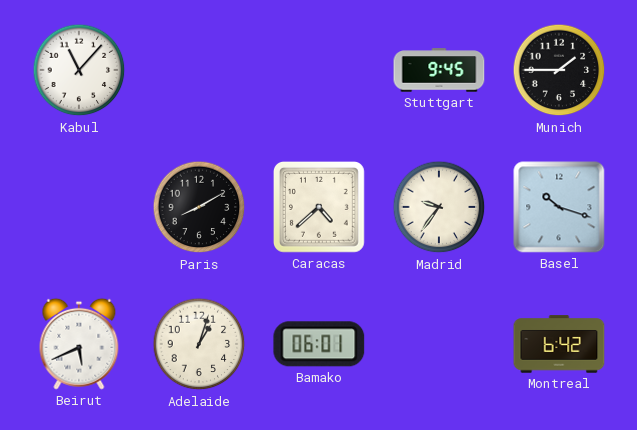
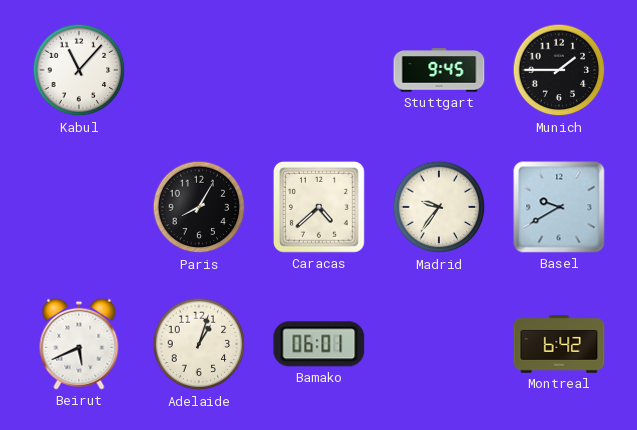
Paris: 8:10 -> 8:05 (199, 207)
Basel: 10:18 -> 9:40 (559, 207)
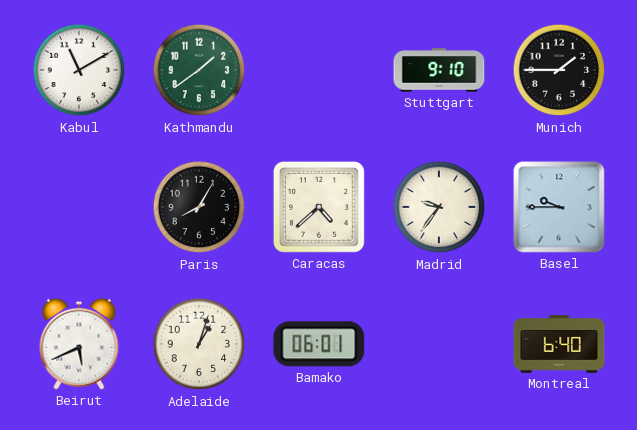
Kabul: 11:07 -> 11:10 (79, 70)
Kathmandu: none -> 1:39 (199, 70)
Stuttgart: 9:45 -> 9:10 (439, 70)
Basel: 9:40 -> 9:45 (559, 207)
Montreal: 6:42 -> 6:40 (559, 344)
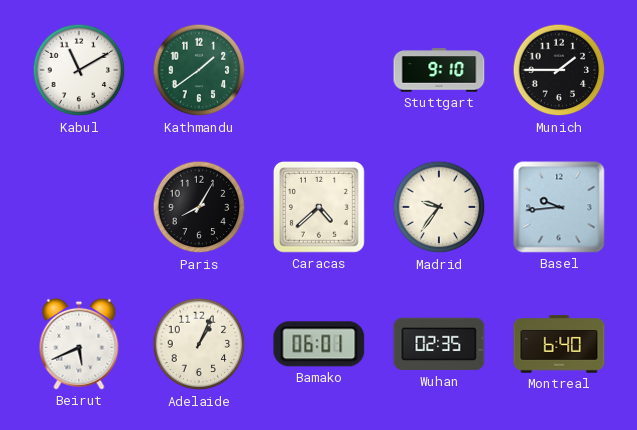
Basel: 9:45 -> 9:44 (559, 207)
Adelaide: 1:03 -> 1:04 (199, 344)
Wuhan: none -> 02:35 (439, 344)
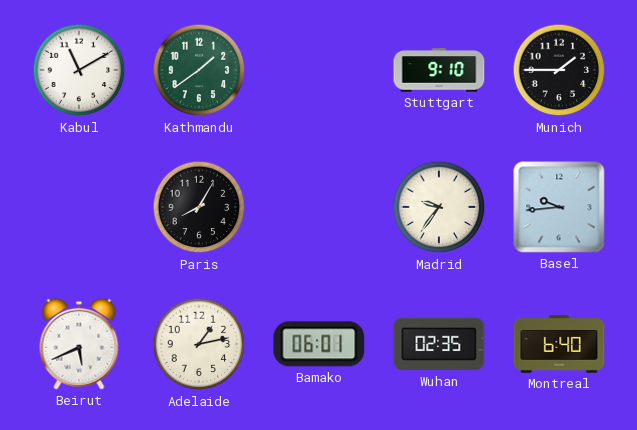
Caracas: 4:38 -> none (319, 207)
Adelaide: 1:04 -> 1:13 (199, 344)
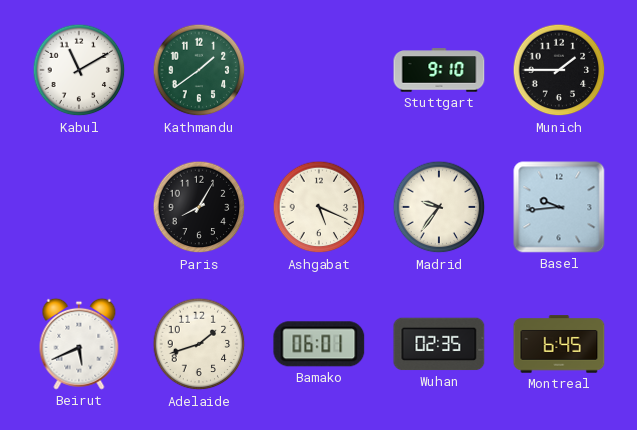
Ashgabat: none -> 5:19 (319, 207)
Adelaide: 1:13 -> 1:42 (199, 344)
Montreal: 6:40 -> 6:45 (559, 344)
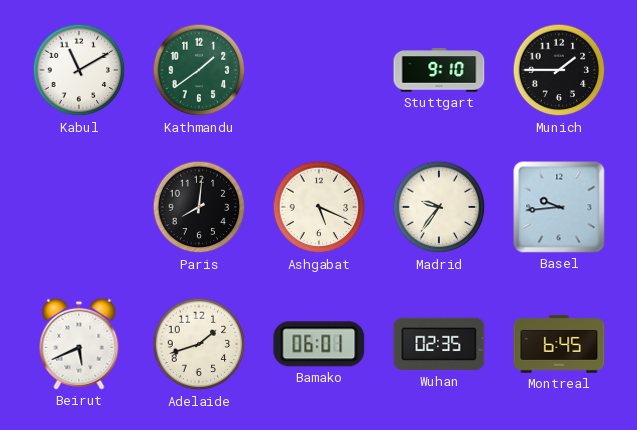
Paris: 8:05 -> 8:01 (199, 207)
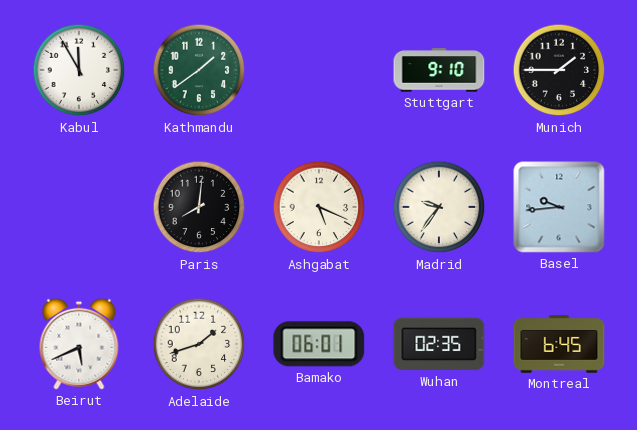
Kabul: 11:10 -> 11:55 (79, 70)
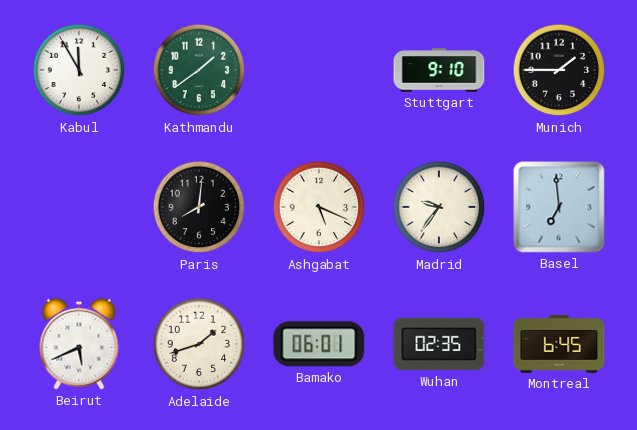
Basel: 9:44 -> 6:59 (559, 207)
